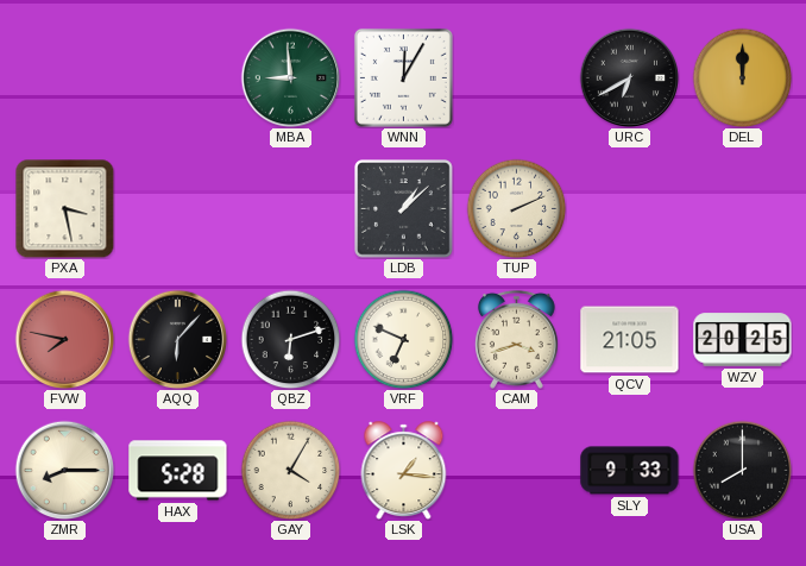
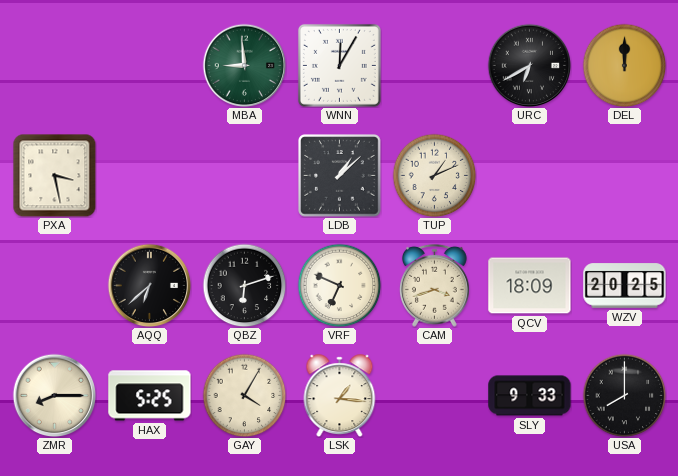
TUP: 2:11 -> 1:11 (434, 175)
FVW: 7:47 -> none (64, 339)
AQQ: 6:07 -> 6:38 (149, 285)
QCV: 21:05 -> 18:09 (530, 286)
HAX: 5:28 -> 5:25 (150, 396)
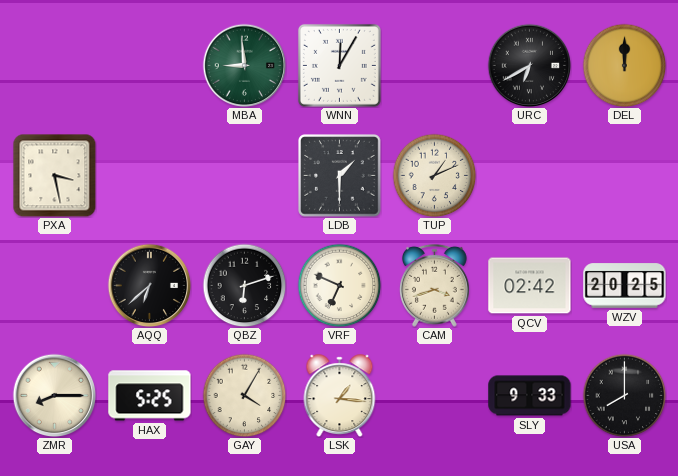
LDB: 1:08 -> 1:30 (340, 176)
QCV: 18:09 -> 02:42 (530, 286)
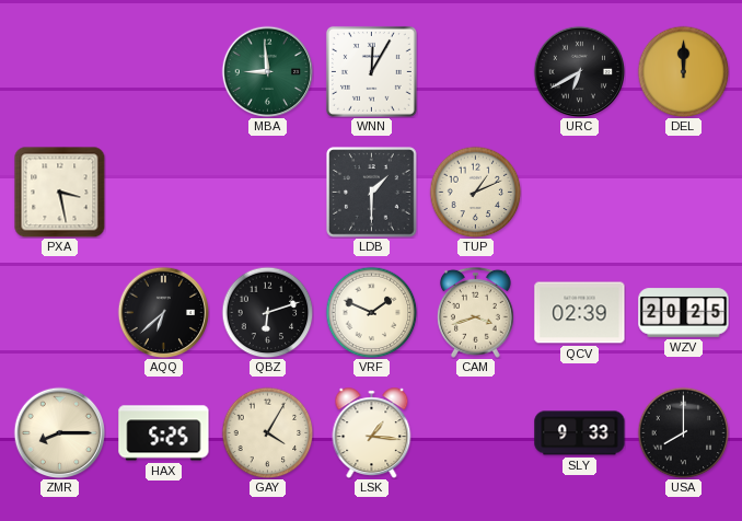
VRF: 6:49 -> 1:49 (371, 312)
QCV: 02:42 -> 02:39 (580, 313)
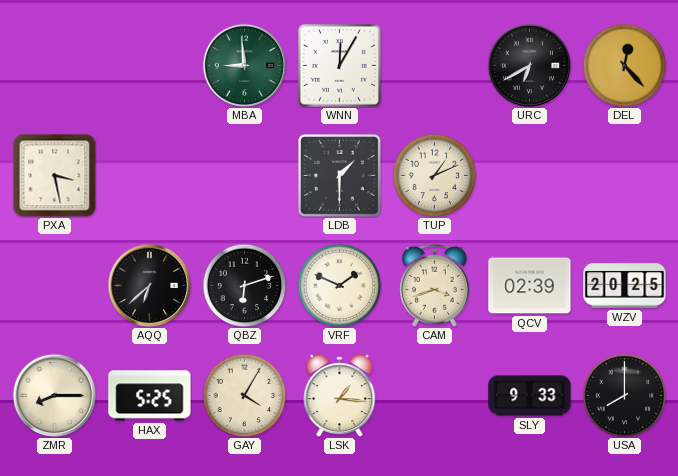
DEL: 12:00 -> 12:23 (624, 65)
